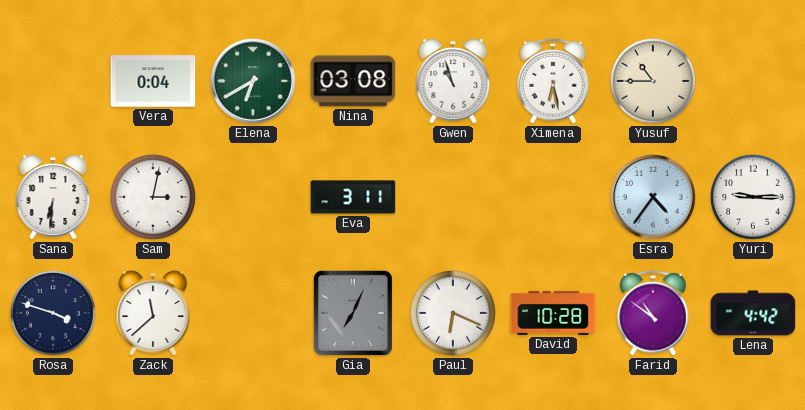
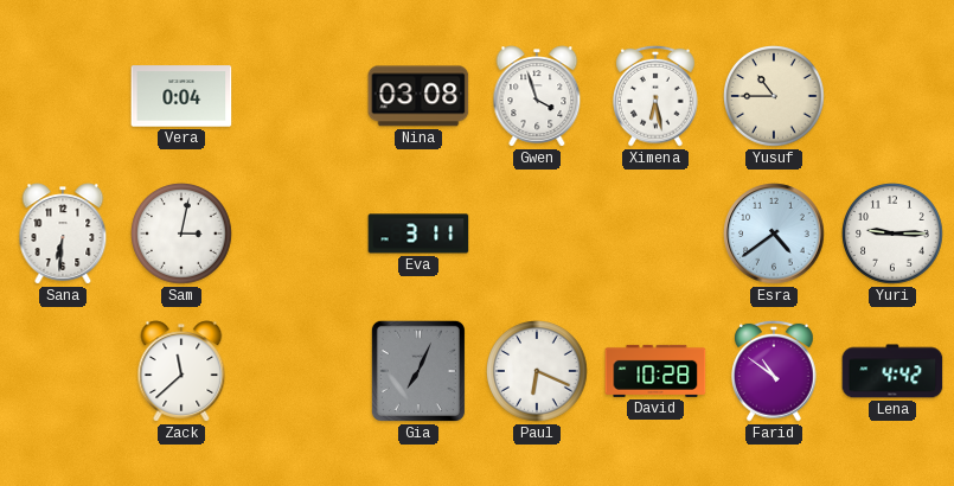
Elena: 6:40 -> none (253, 81)
Gwen: 10:57 -> 3:57 (537, 96)
Esra: 4:36 -> 4:39 (774, 234)
Rosa: 3:48 -> none (54, 314)
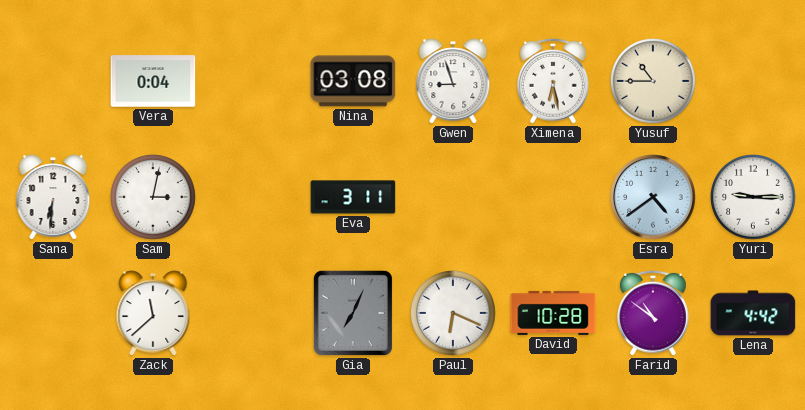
Gwen: 3:57 -> 8:57 (453, 81)
